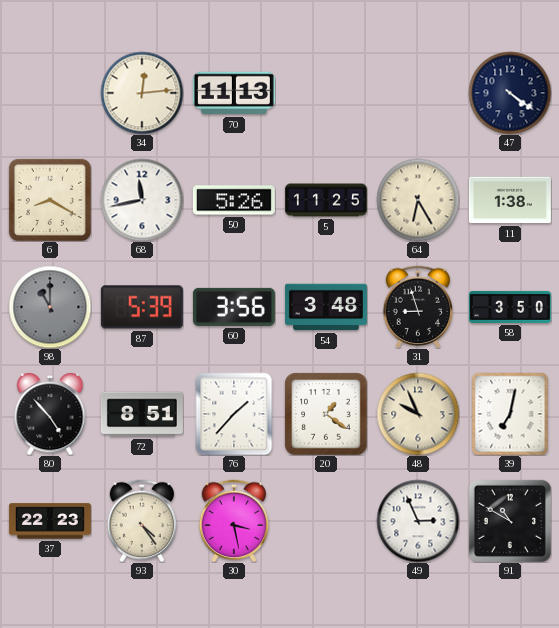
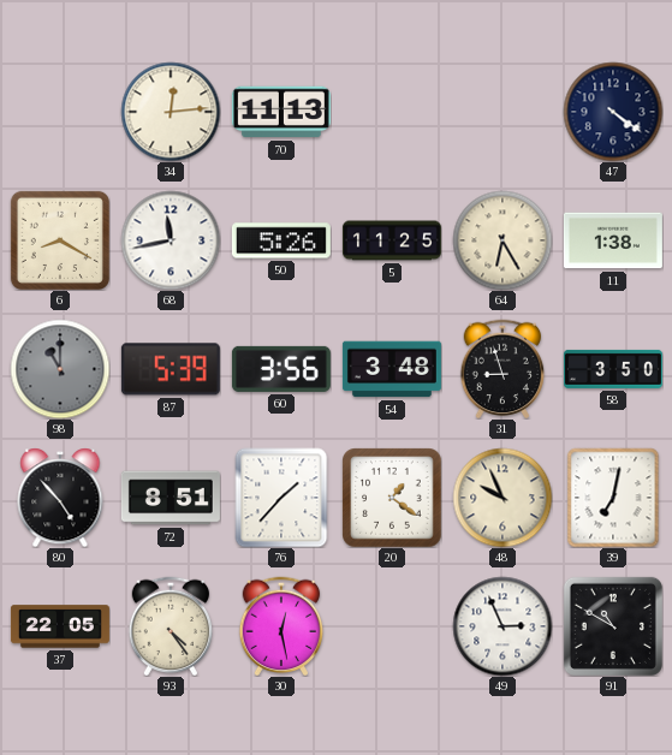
37: 22:23 -> 22:05 (60, 626)
30: 3:28 -> 12:28 (281, 626)
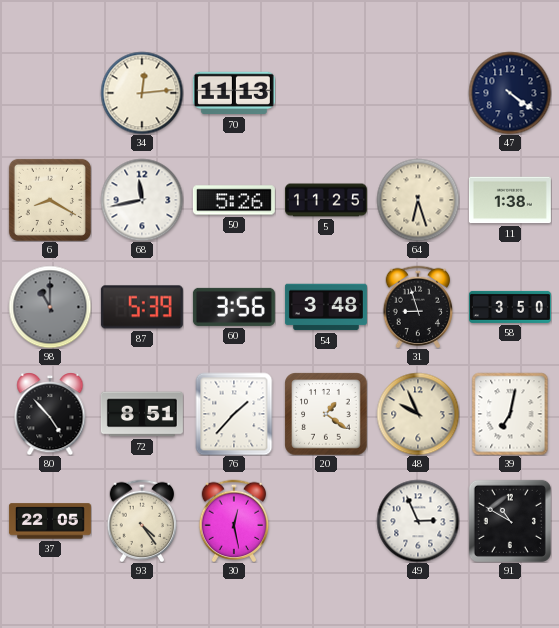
64: 6:25 -> 6:27 (418, 200)
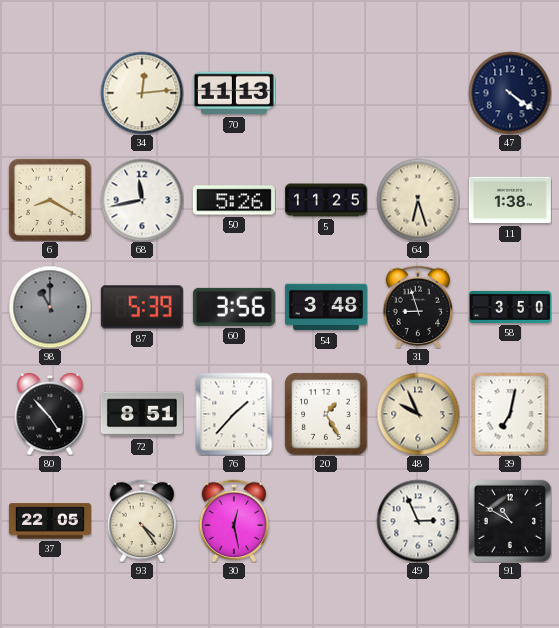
20: 1:21 -> 1:25 (326, 414)
